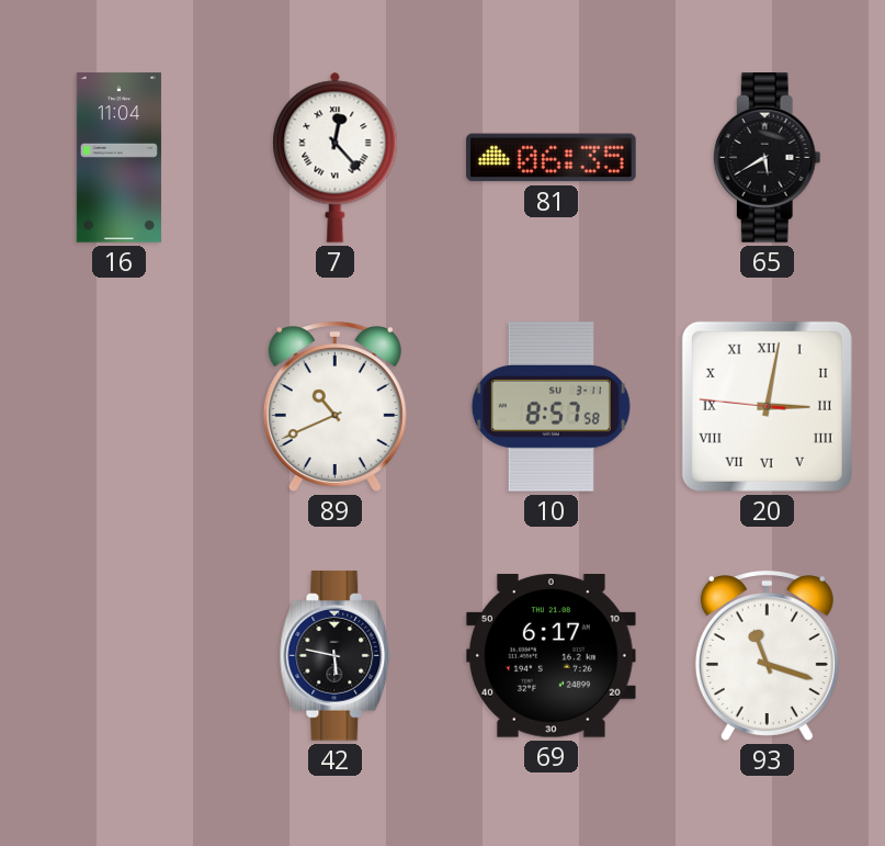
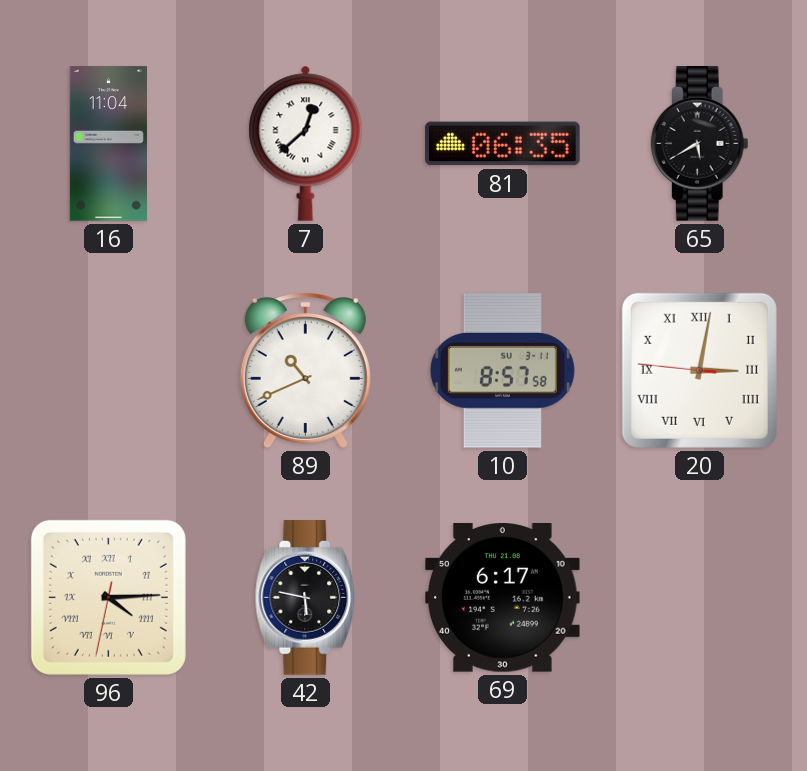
7: 12:23 -> 12:38 (306, 143)
96: none -> 4:14 (108, 597)
93: 11:18 -> none (767, 656)
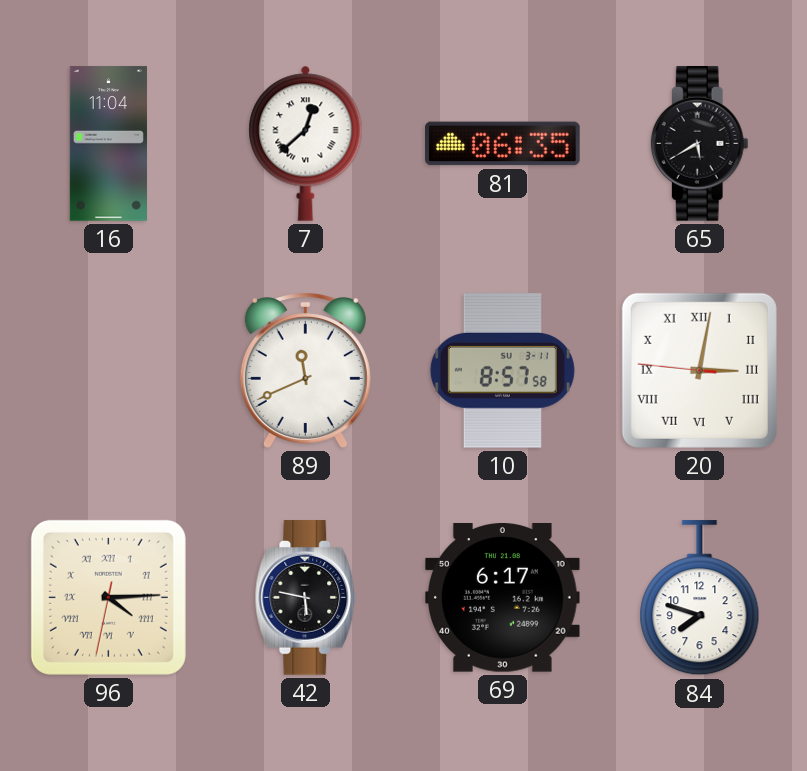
89: 10:41 -> 11:41 (305, 371)
84: none -> 7:48 (700, 598)
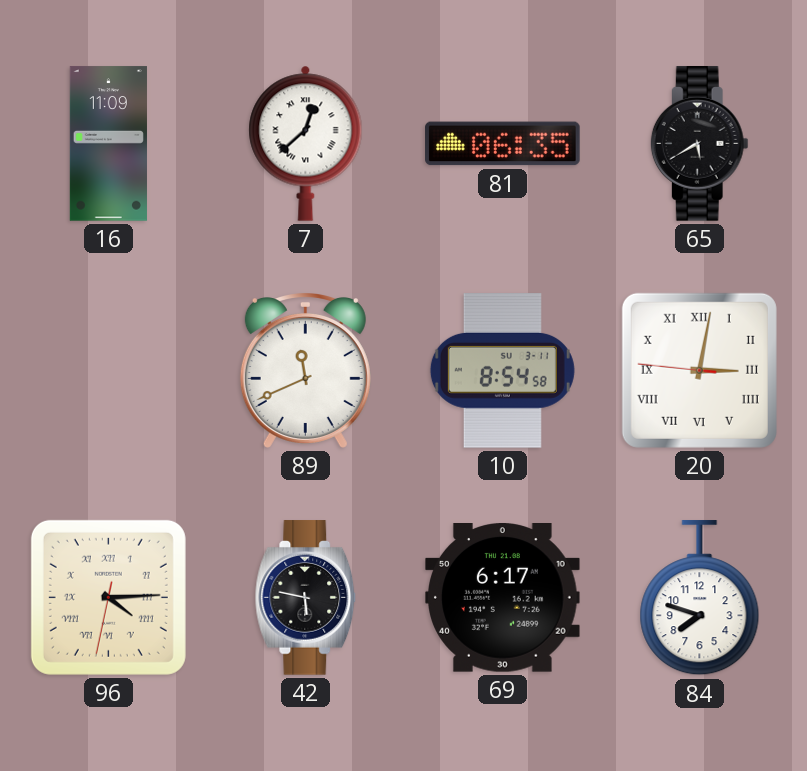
16: 11:04 -> 11:09 (108, 144)
10: 8:57 -> 8:54 (502, 371)
